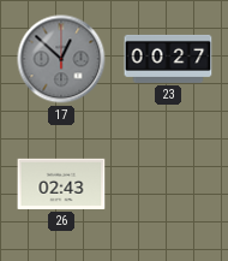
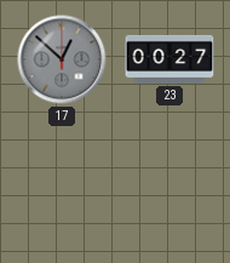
26: 02:43 -> none (61, 184)
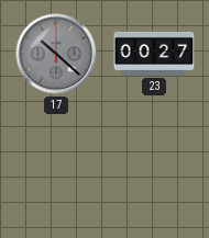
17: 12:52 -> 10:22 (56, 54)
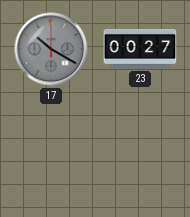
17: 10:22 -> 10:20 (51, 49)
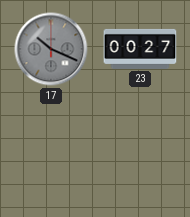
17: 10:20 -> 10:19 (51, 49)
